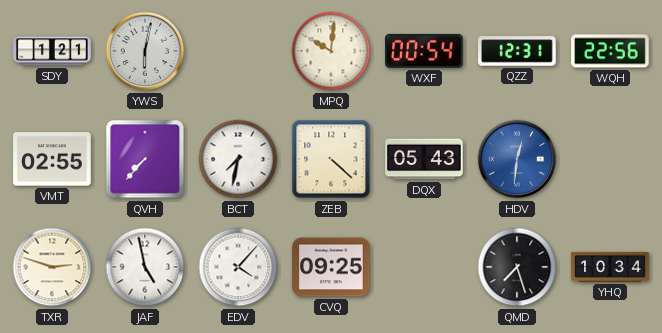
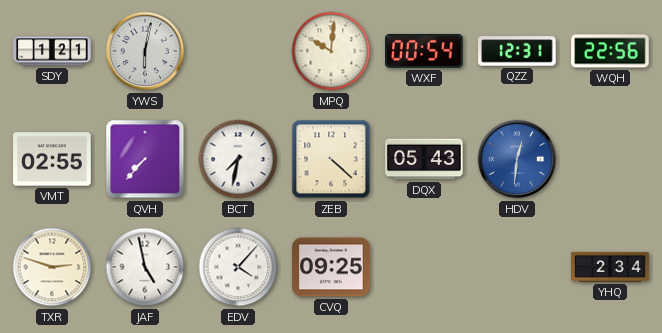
QMD: 7:27 -> none (517, 267)
YHQ: 10:34 -> 2:34 (610, 267)
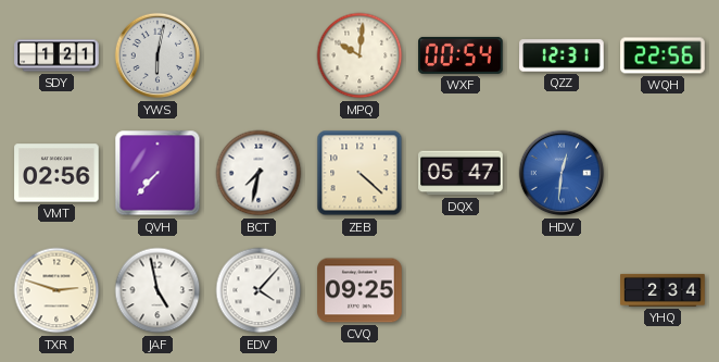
VMT: 02:55 -> 02:56 (56, 173)
DQX: 05:43 -> 05:47 (461, 173)
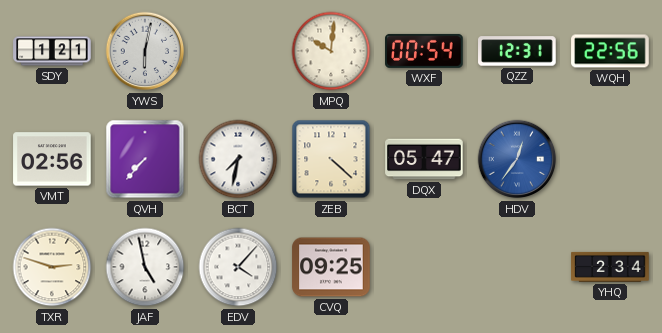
HDV: 12:31 -> 12:36 (517, 159)
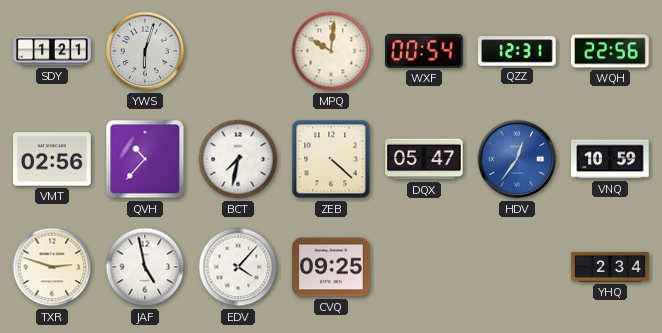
YWS: 6:02 -> 6:03 (145, 51)
QVH: 7:37 -> 10:37 (145, 159)
VNQ: none -> 10:59 (610, 159)
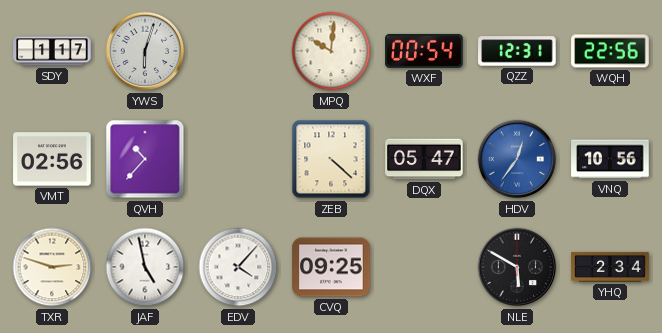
SDY: 1:21 -> 1:17 (52, 51)
BCT: 7:32 -> none (238, 159)
VNQ: 10:59 -> 10:56 (610, 159)
NLE: none -> 5:50 (517, 267)
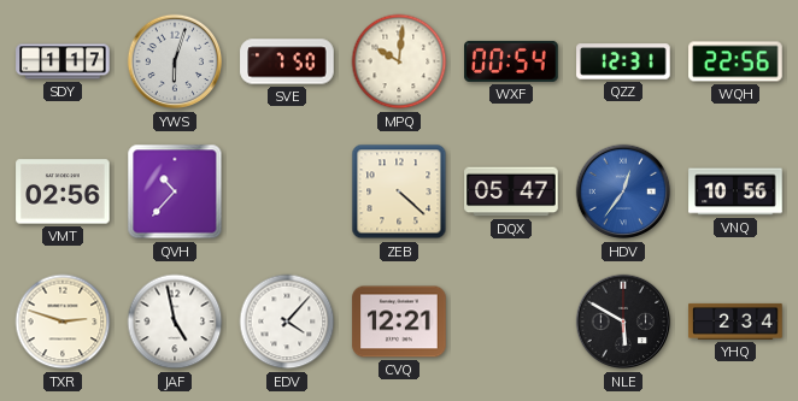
SVE: none -> 7:50 (287, 61)
CVQ: 09:25 -> 12:21 (399, 322)
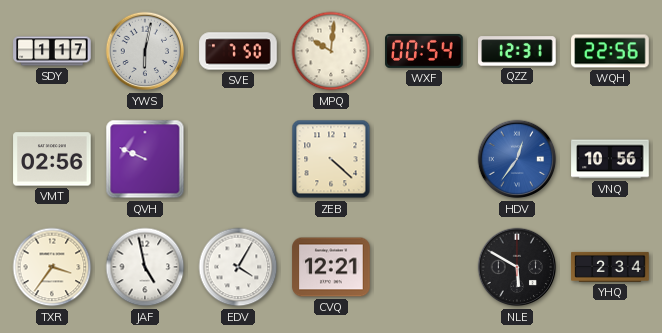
YWS: 6:03 -> 6:02 (145, 51)
QVH: 10:37 -> 9:49 (145, 159)
DQX: 05:47 -> none (511, 191)
TXR: 2:48 -> 3:36 (52, 267)
EDV: 4:07 -> 4:05 (238, 267)
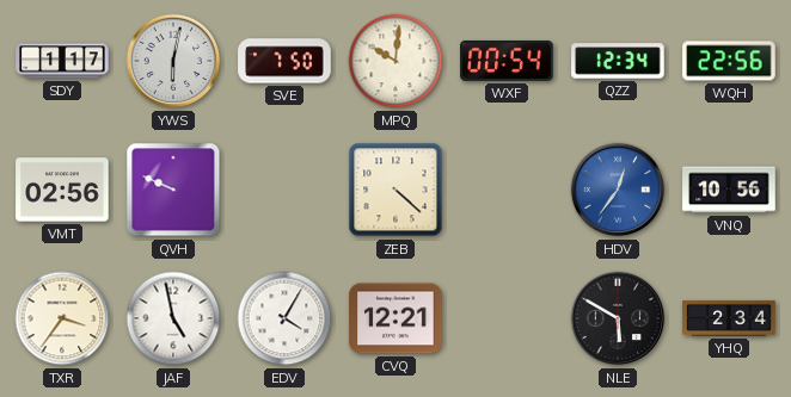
QZZ: 12:31 -> 12:34 (618, 61)
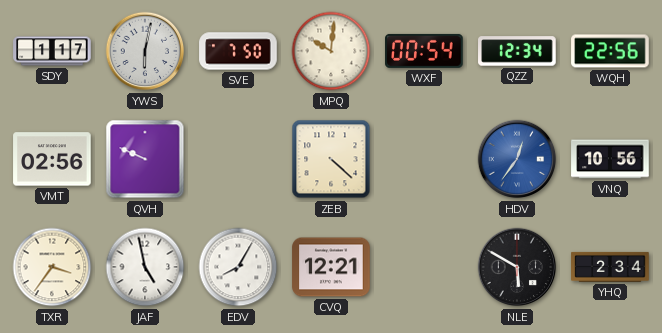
EDV: 4:05 -> 8:05 (238, 267)
